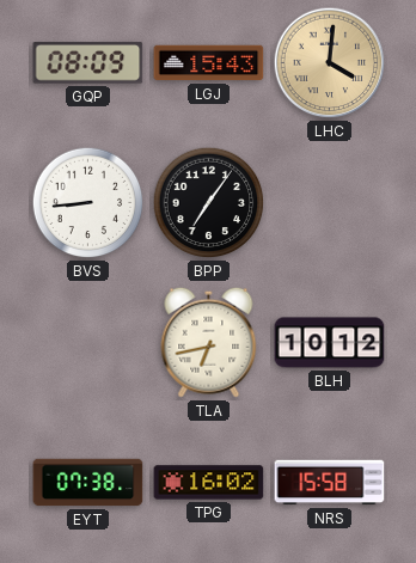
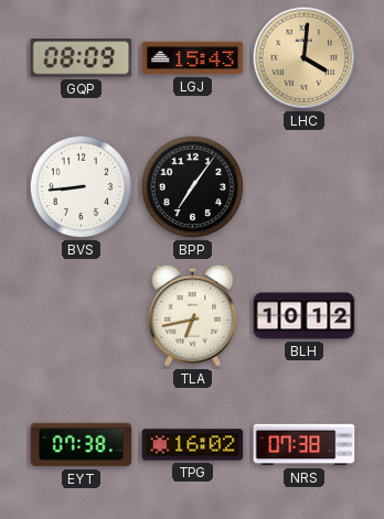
NRS: 15:58 -> 07:38 (305, 445)
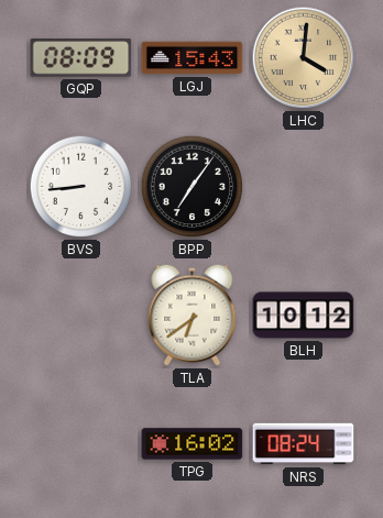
TLA: 6:43 -> 6:39 (193, 315)
EYT: 07:38 -> none (82, 445)
NRS: 07:38 -> 08:24 (304, 444)
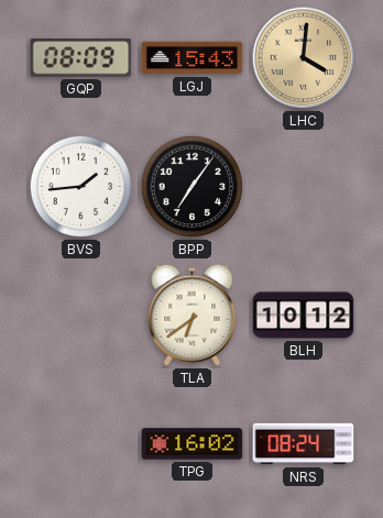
BVS: 8:44 -> 1:44 (81, 187)
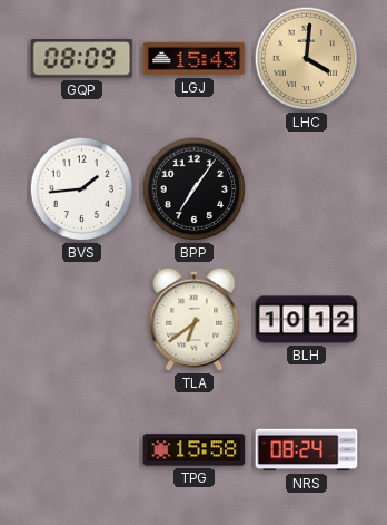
TPG: 16:02 -> 15:58 (195, 450)
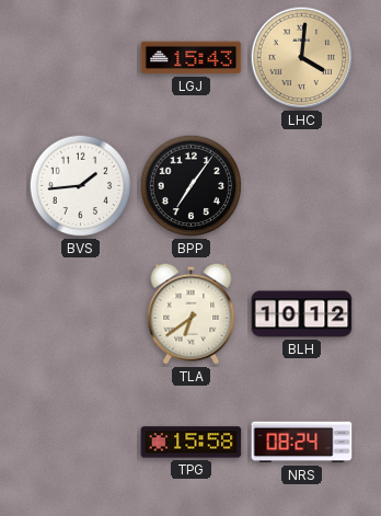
GQP: 08:09 -> none (82, 59)
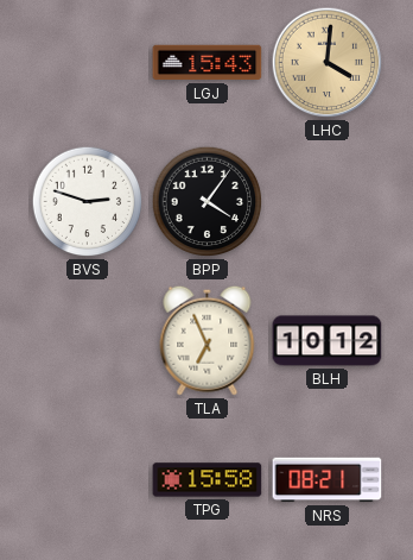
BVS: 1:44 -> 2:48 (88, 202)
BPP: 7:06 -> 4:06 (208, 202)
TLA: 6:39 -> 6:56 (208, 340)
NRS: 08:24 -> 08:21 (328, 480)
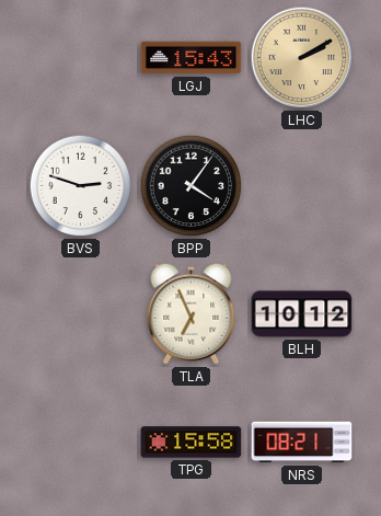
LHC: 4:01 -> 2:10 (302, 58)
